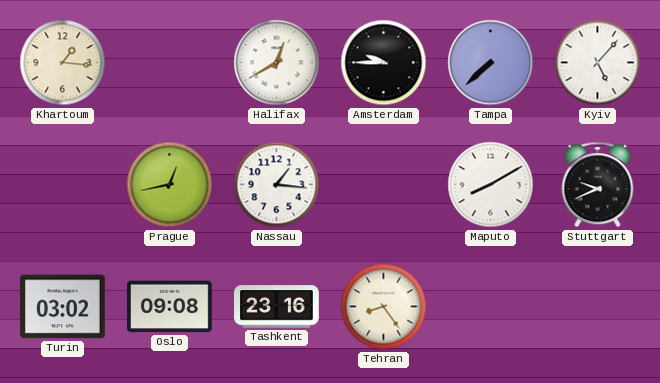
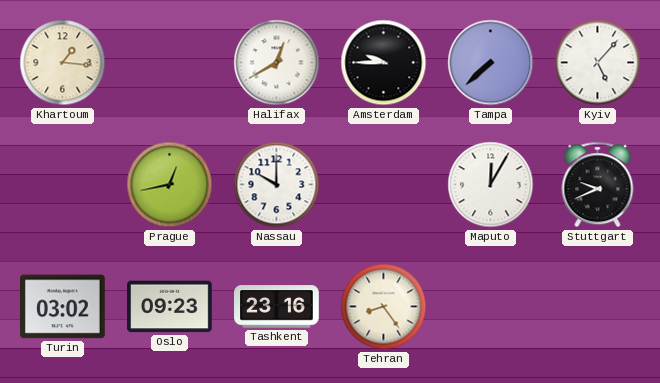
Nassau: 1:16 -> 10:00 (277, 185)
Maputo: 8:10 -> 12:05 (491, 185)
Oslo: 09:08 -> 09:23 (170, 307)
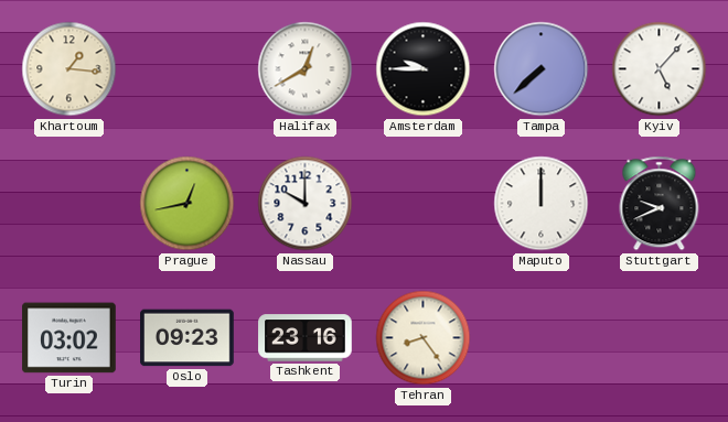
Maputo: 12:05 -> 12:00 (542, 204)
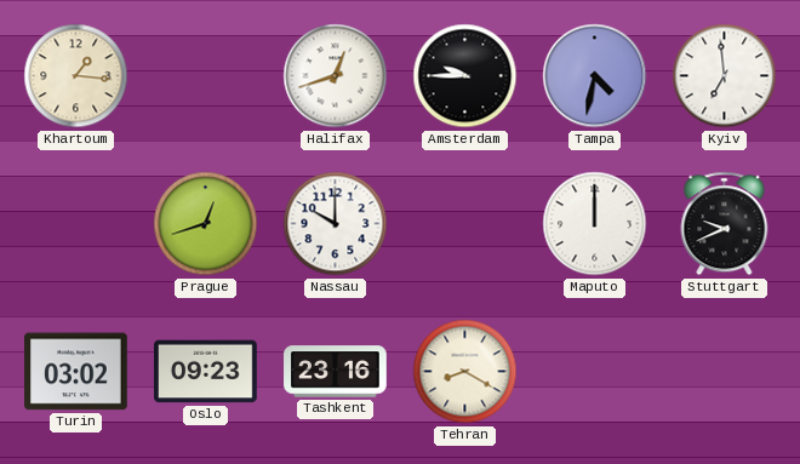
Halifax: 12:40 -> 12:42 (336, 76)
Tampa: 7:38 -> 4:32 (595, 76)
Kyiv: 5:07 -> 6:59 (725, 76)
Prague: 12:43 -> 12:42 (206, 224)
Tehran: 8:24 -> 8:20 (465, 372)
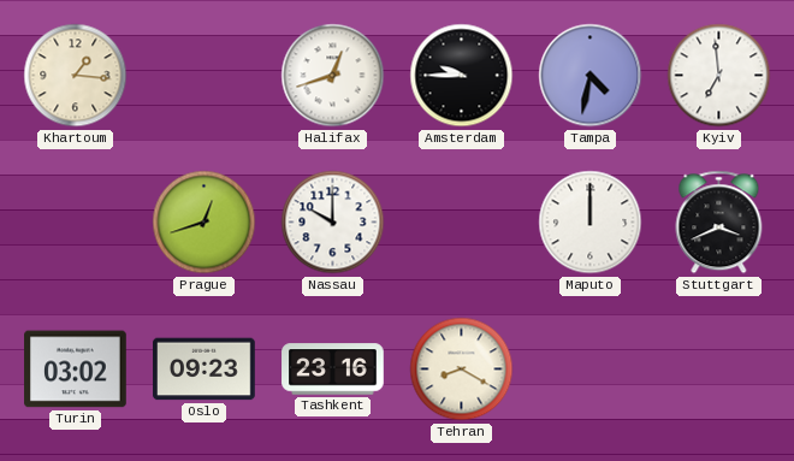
Stuttgart: 9:41 -> 3:41 (719, 223)
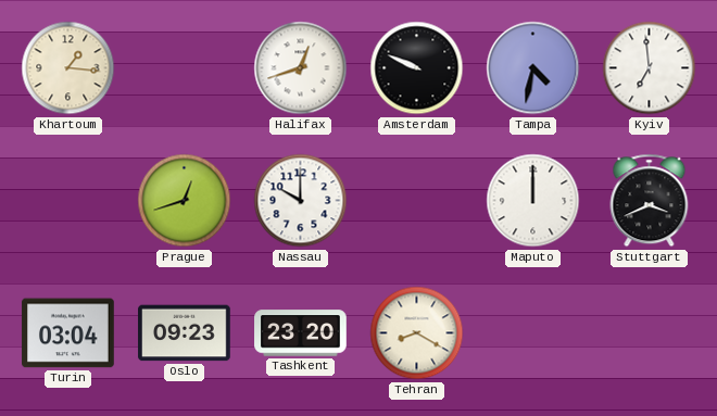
Amsterdam: 9:45 -> 9:49 (417, 68)
Turin: 03:02 -> 03:04 (68, 333)
Tashkent: 23:16 -> 23:20 (301, 333)
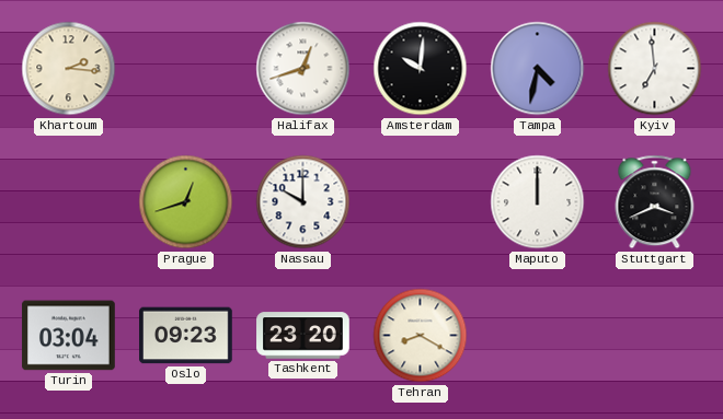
Khartoum: 1:16 -> 2:16 (69, 69)
Amsterdam: 9:49 -> 10:01 (421, 69)
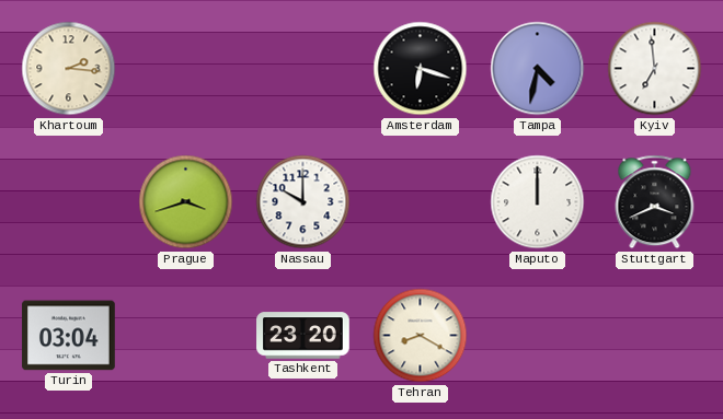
Halifax: 12:42 -> none (303, 69)
Amsterdam: 10:01 -> 6:18 (421, 69)
Prague: 12:42 -> 3:42 (186, 202)
Oslo: 09:23 -> none (186, 336)
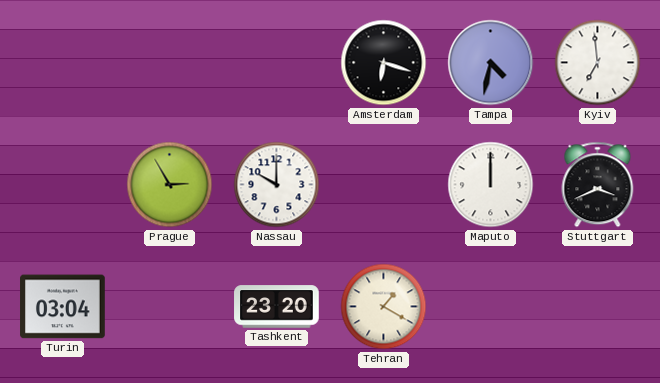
Khartoum: 2:16 -> none (69, 69)
Prague: 3:42 -> 2:55 (170, 185)
Tehran: 8:20 -> 1:20 (384, 307)
